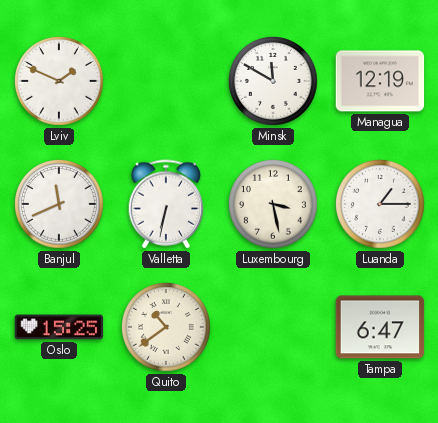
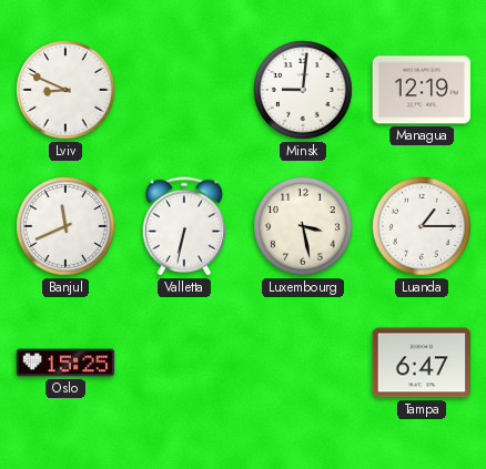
Lviv: 1:49 -> 8:49 (67, 91)
Minsk: 11:50 -> 9:01 (304, 91)
Quito: 10:39 -> none (167, 328)
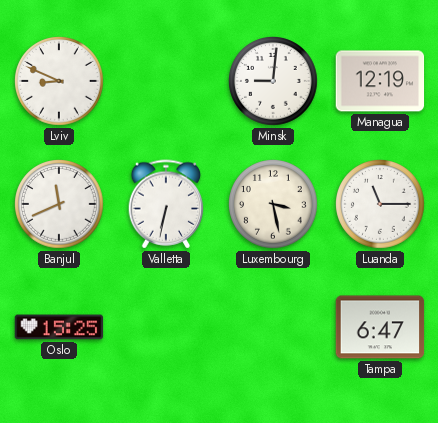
Luanda: 1:15 -> 11:15 (381, 205)
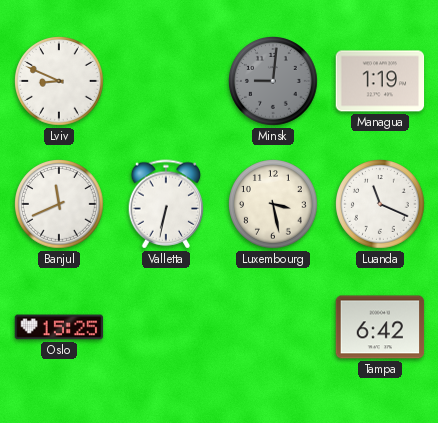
Minsk dial: white -> grey (274, 82)
Managua: 12:19 -> 1:19 (380, 81)
Luanda: 11:15 -> 11:19 (381, 205)
Tampa: 6:47 -> 6:42 (380, 327)
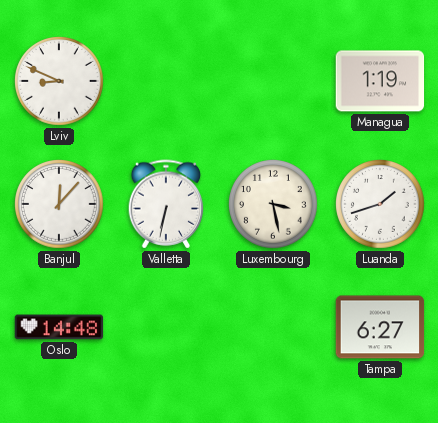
Minsk: 9:01 -> none (274, 82)
Banjul: 11:41 -> 12:07 (60, 205)
Luanda: 11:19 -> 1:42 (381, 205)
Oslo: 15:25 -> 14:48 (59, 327)
Tampa: 6:42 -> 6:27 (380, 327)
